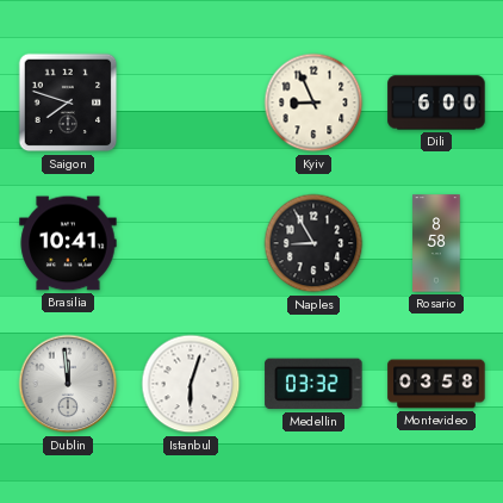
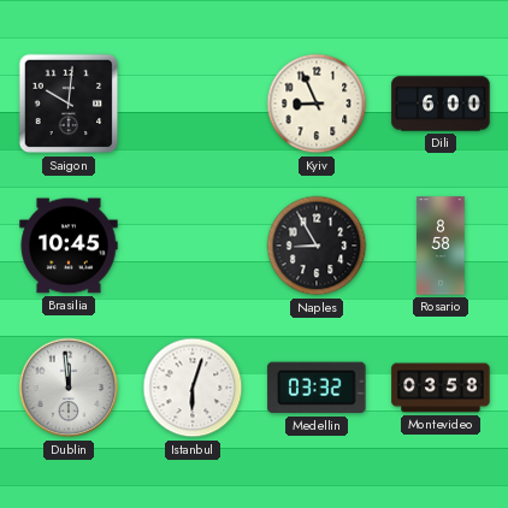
Saigon: 7:48 -> 10:01 (69, 104)
Brasilia: 10:41 -> 10:45 (69, 246)
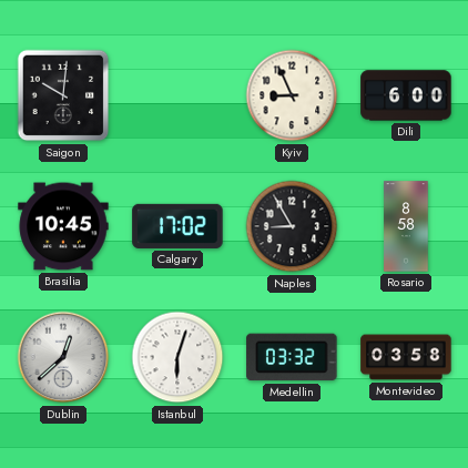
Calgary: none -> 17:02 (177, 226)
Dublin: 11:59 -> 12:38 (63, 357)
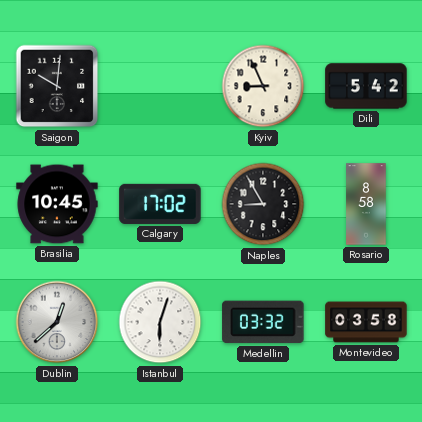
Dili: 6:00 -> 5:42 (366, 86)
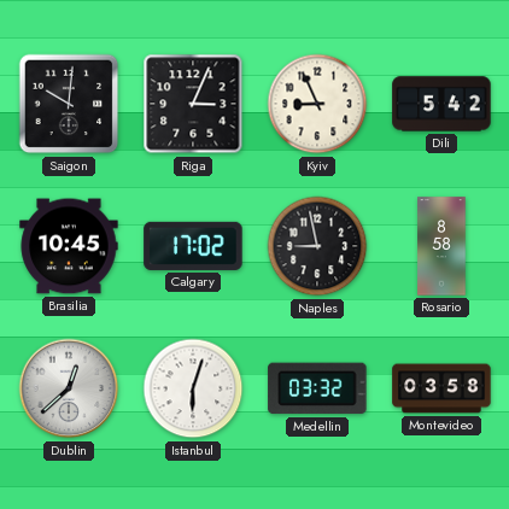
Riga: none -> 3:04 (193, 104)
Naples: 8:55 -> 8:58 (317, 246)
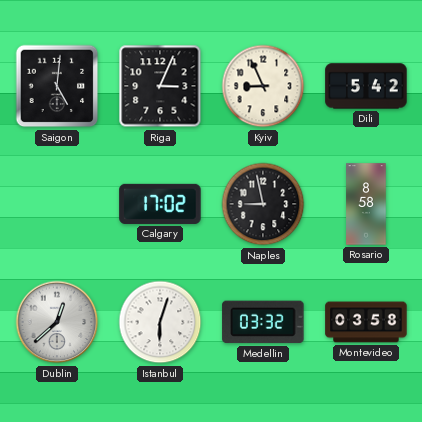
Saigon: 10:01 -> 5:01 (57, 86)
Brasilia: 10:45 -> none (69, 246)
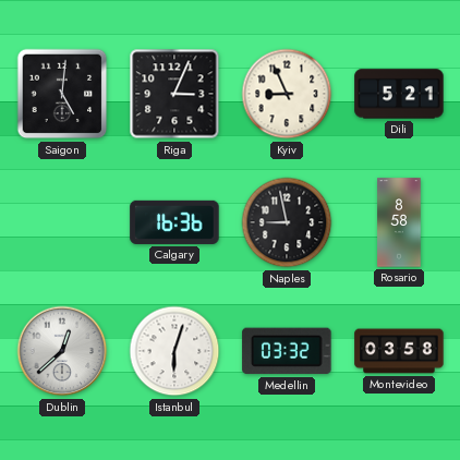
Dili: 5:42 -> 5:21 (399, 94)
Calgary: 17:02 -> 16:36 (174, 222)
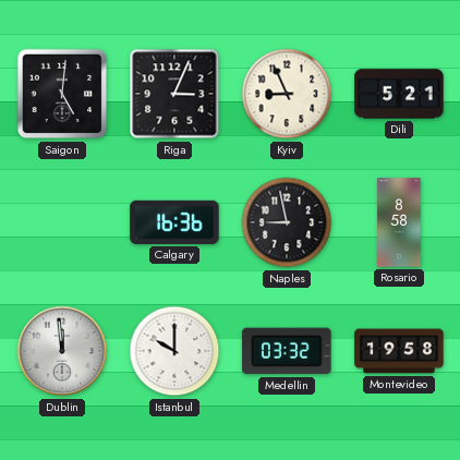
Dublin: 12:38 -> 11:59 (62, 351)
Istanbul: 6:03 -> 10:00 (174, 351)
Montevideo: 03:58 -> 19:58 (399, 351)
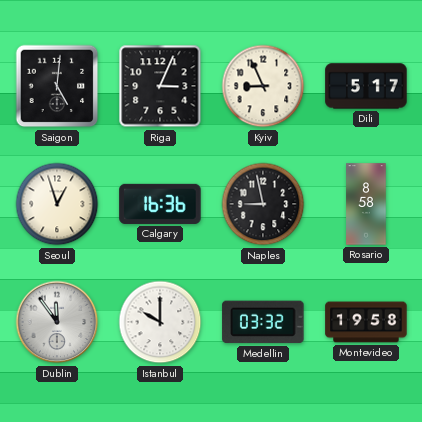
Dili: 5:21 -> 5:17 (366, 86)
Seoul: none -> 12:57 (57, 204)
Dublin: 11:59 -> 11:54 (57, 322)
